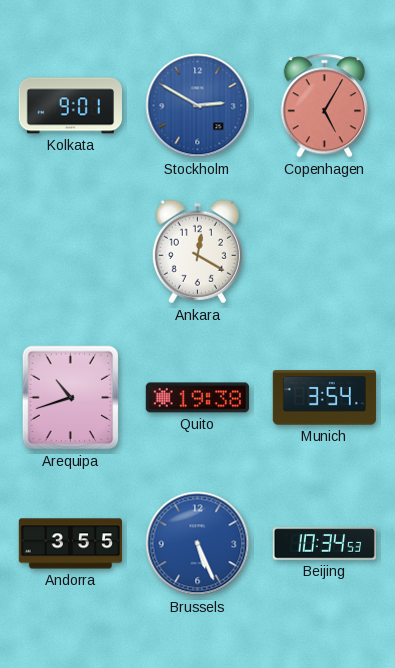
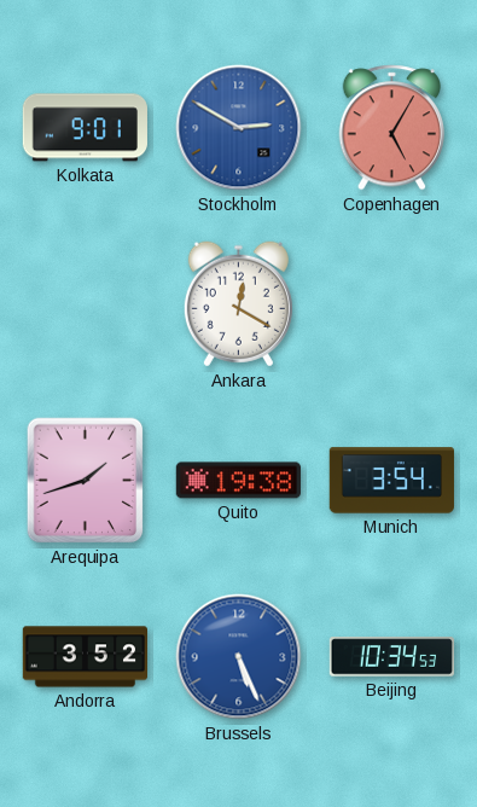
Arequipa: 10:42 -> 1:42 (86, 481)
Andorra: 3:55 -> 3:52 (85, 657)
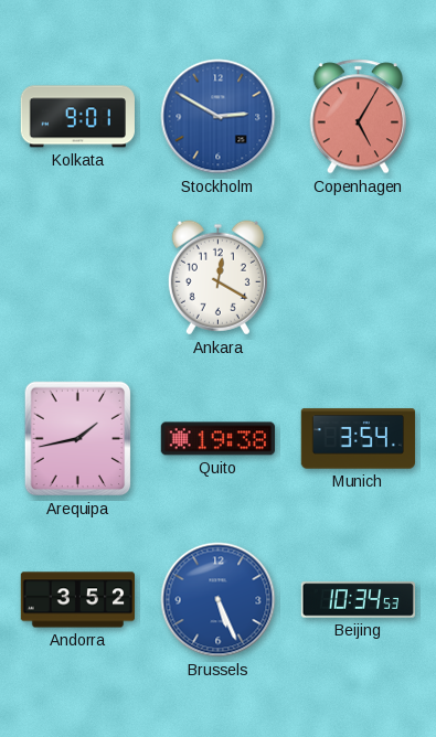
Arequipa: 1:42 -> 1:43 (78, 439)
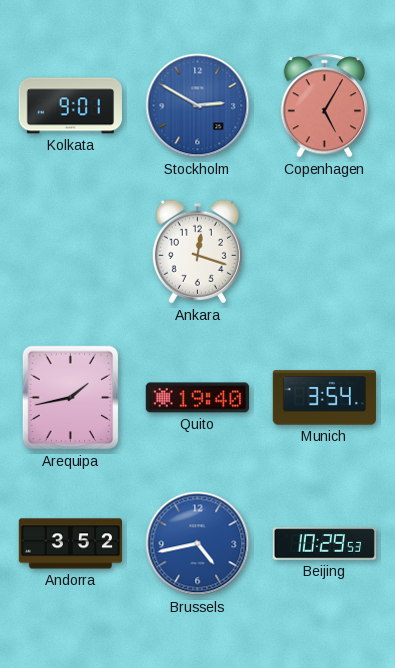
Ankara: 12:20 -> 12:18 (197, 252)
Quito: 19:38 -> 19:40 (197, 398)
Brussels: 5:26 -> 4:43 (198, 544)
Beijing: 10:34 -> 10:29 (324, 544)
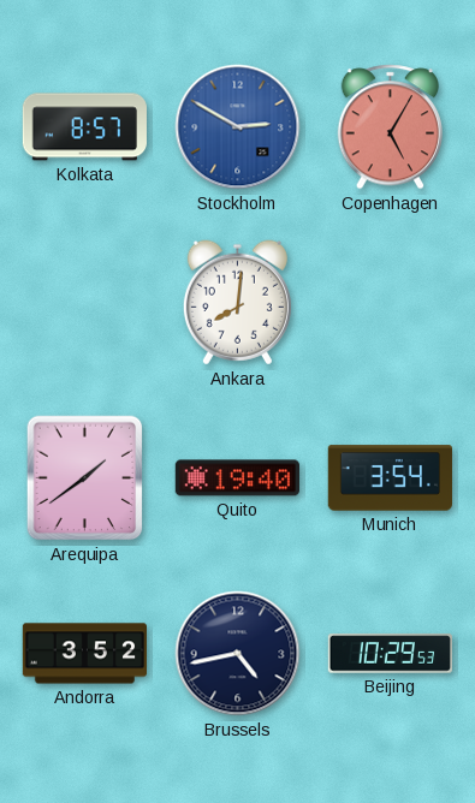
Kolkata: 9:01 -> 8:57 (84, 127)
Ankara: 12:18 -> 8:01 (237, 303)
Arequipa: 1:43 -> 1:39 (85, 478)
Brussels dial: blue -> navy (238, 654)
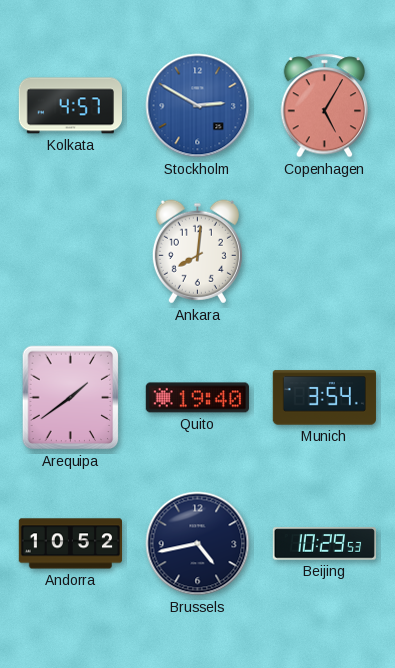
Kolkata: 8:57 -> 4:57 (70, 106)
Andorra: 3:52 -> 10:52 (70, 544)
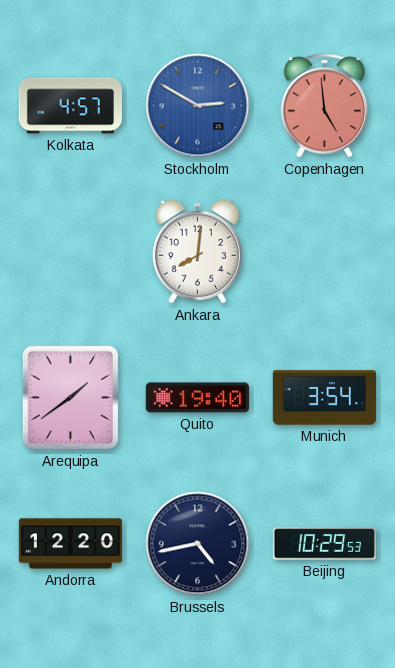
Copenhagen: 5:05 -> 4:59 (325, 106)
Andorra: 10:52 -> 12:20 (70, 544)
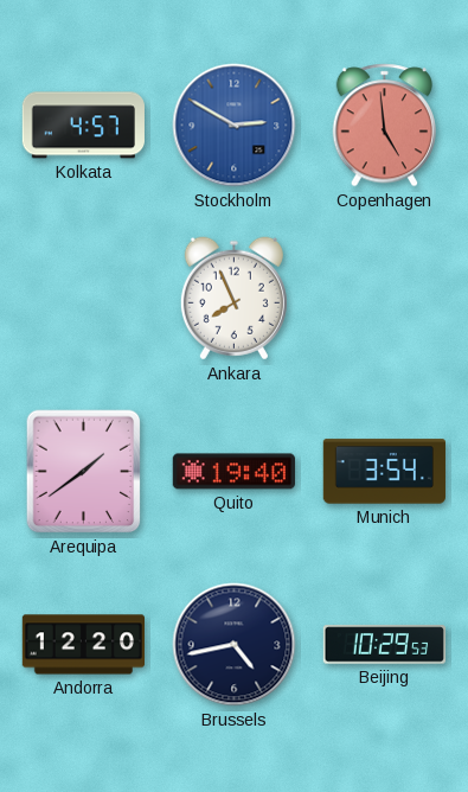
Ankara: 8:01 -> 7:56 (233, 299)
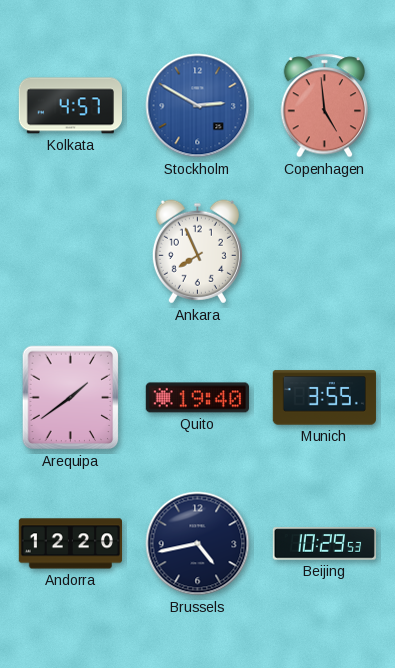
Munich: 3:54 -> 3:55 (324, 398)
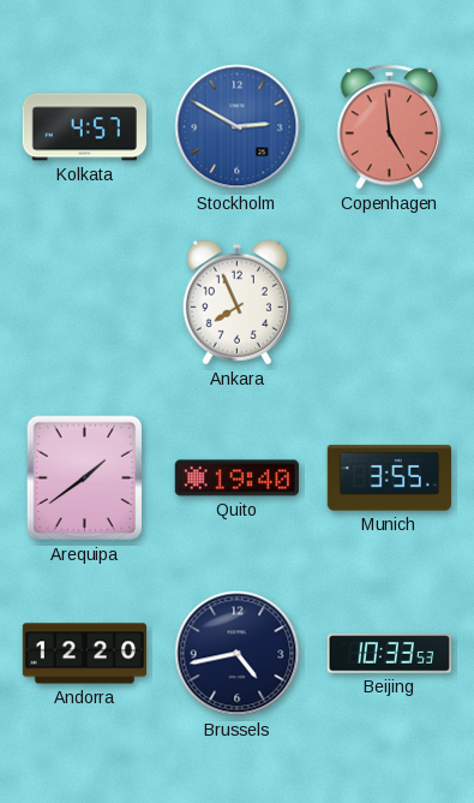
Beijing: 10:29 -> 10:33 (389, 654)
